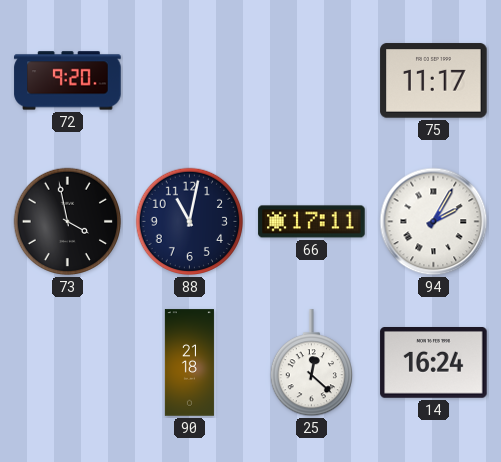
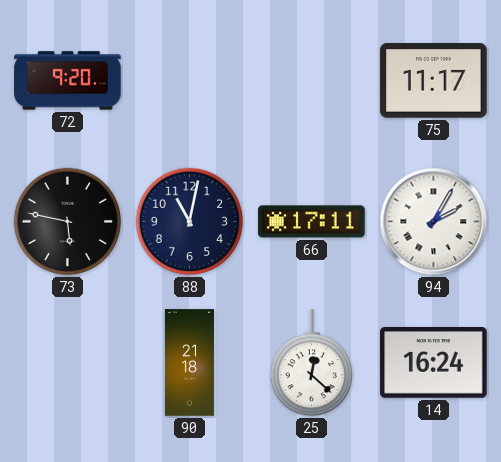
73: 3:58 -> 5:47 (68, 222)
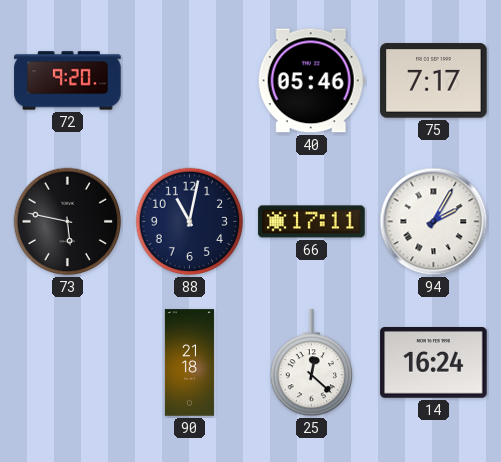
40: none -> 05:46 (311, 81)
75: 11:17 -> 7:17 (434, 81)
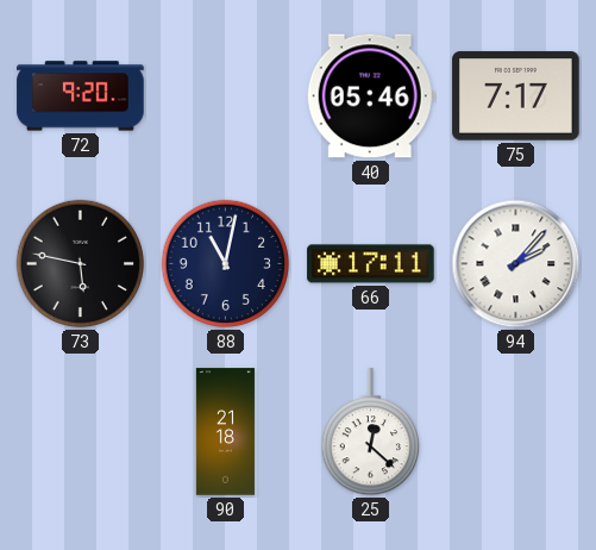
94: 2:05 -> 2:07 (516, 264)
14: 16:24 -> none (434, 363)
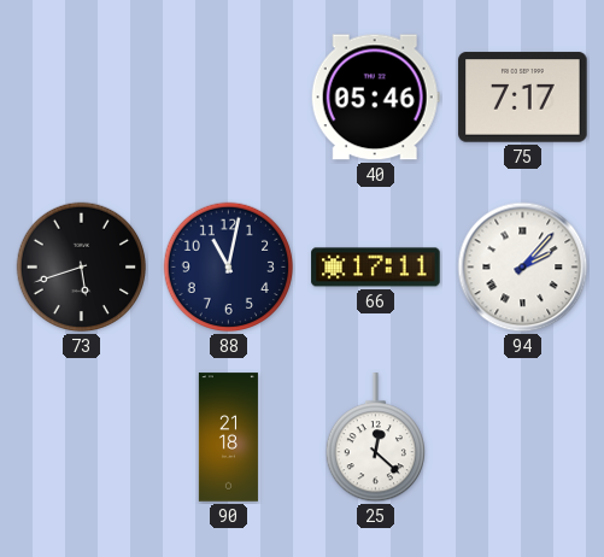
72: 9:20 -> none (81, 96)
73: 5:47 -> 5:42 (82, 268)
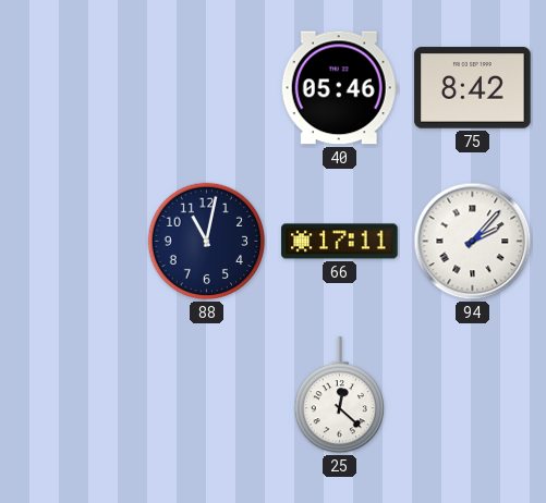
75: 7:17 -> 8:42 (473, 88)
73: 5:42 -> none (82, 268)
90: 21:18 -> none (228, 438)
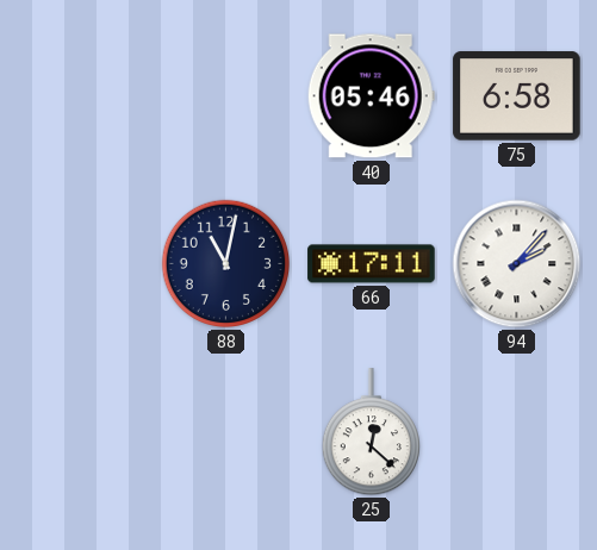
75: 8:42 -> 6:58 (517, 96)
